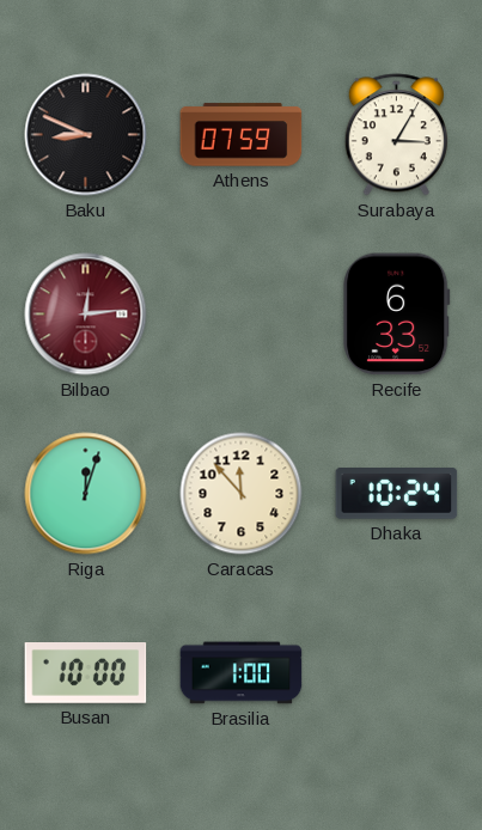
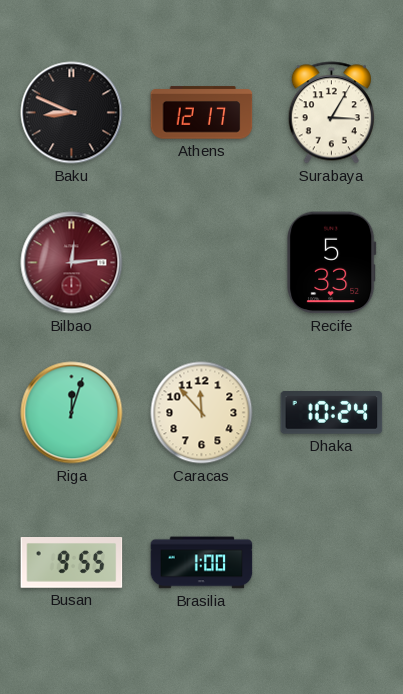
Athens: 07:59 -> 12:17 (202, 113)
Recife: 6:33 -> 5:33 (332, 263)
Busan: 10:00 -> 9:55 (72, 563)
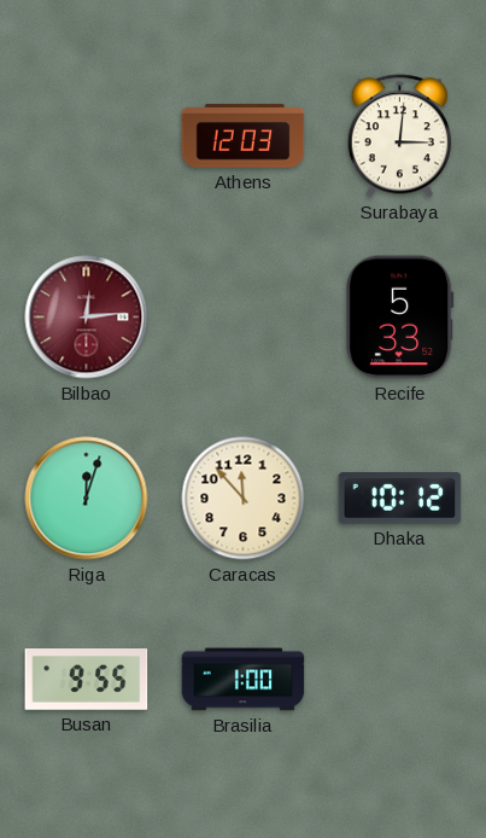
Baku: 8:49 -> none (72, 113)
Athens: 12:17 -> 12:03 (244, 136)
Surabaya: 3:05 -> 3:01 (399, 136)
Dhaka: 10:24 -> 10:12 (400, 499)
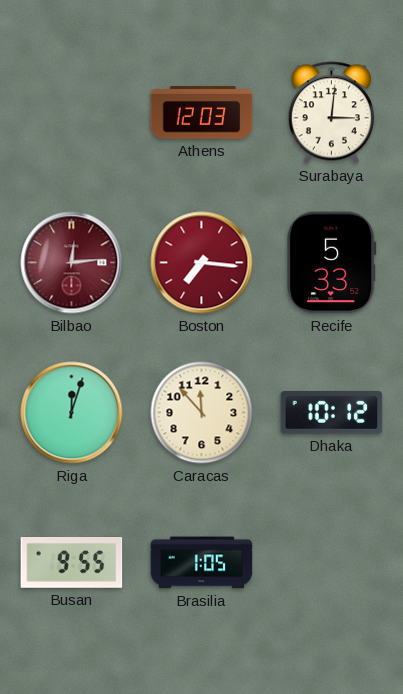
Boston: none -> 7:16 (202, 263)
Brasilia: 1:00 -> 1:05 (202, 563)
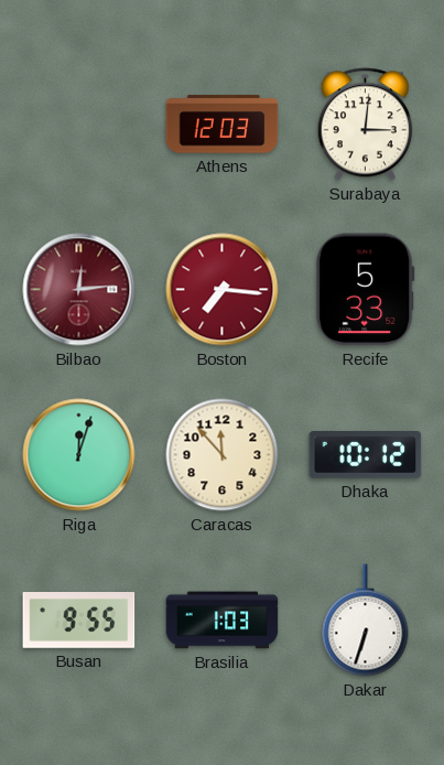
Brasilia: 1:05 -> 1:03 (223, 621)
Dakar: none -> 6:33 (366, 621)
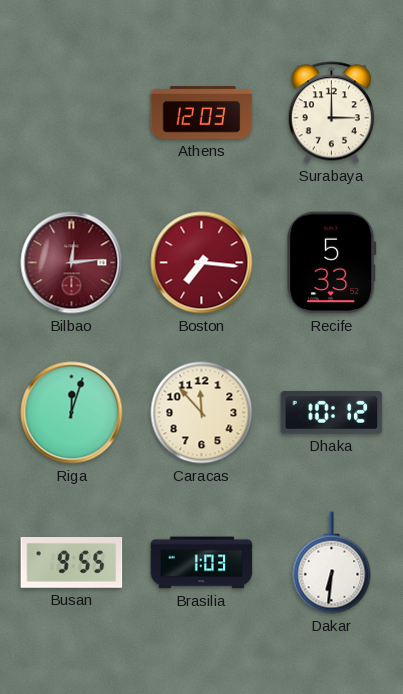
Surabaya: 3:01 -> 3:00 (331, 113)
Dakar: 6:33 -> 6:31 (332, 563)
